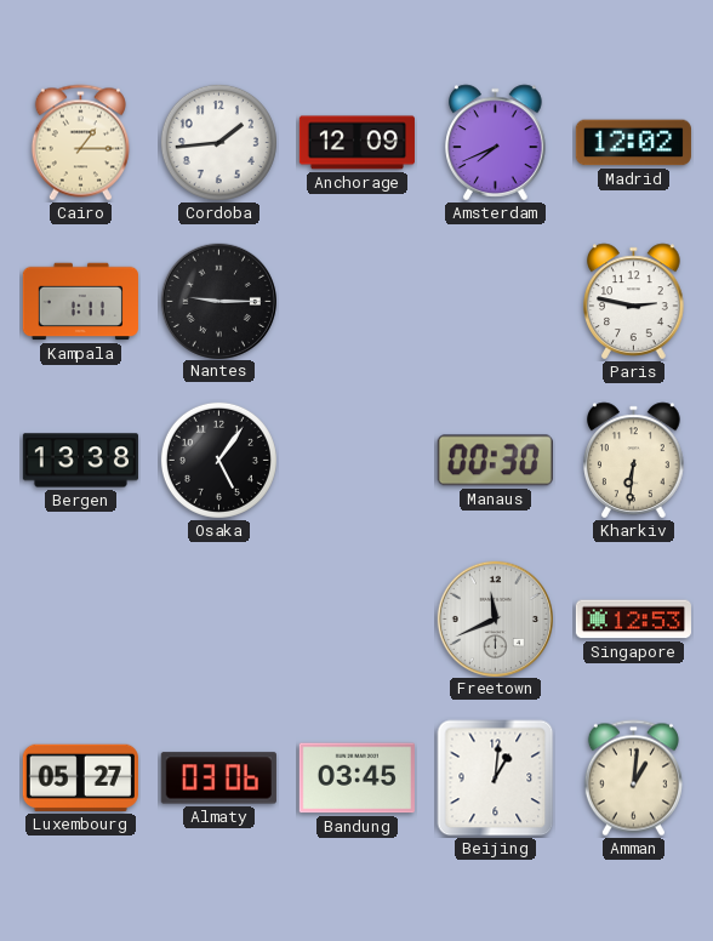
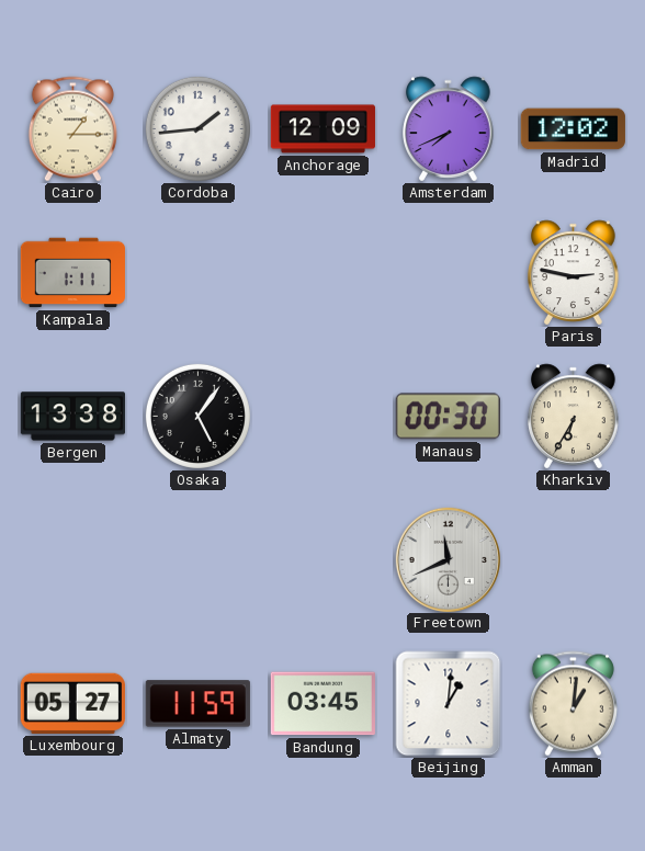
Nantes: 9:15 -> none (218, 301)
Kharkiv: 6:31 -> 6:35 (574, 417)
Singapore: 12:53 -> none (633, 620)
Almaty: 03:06 -> 11:59 (197, 704)
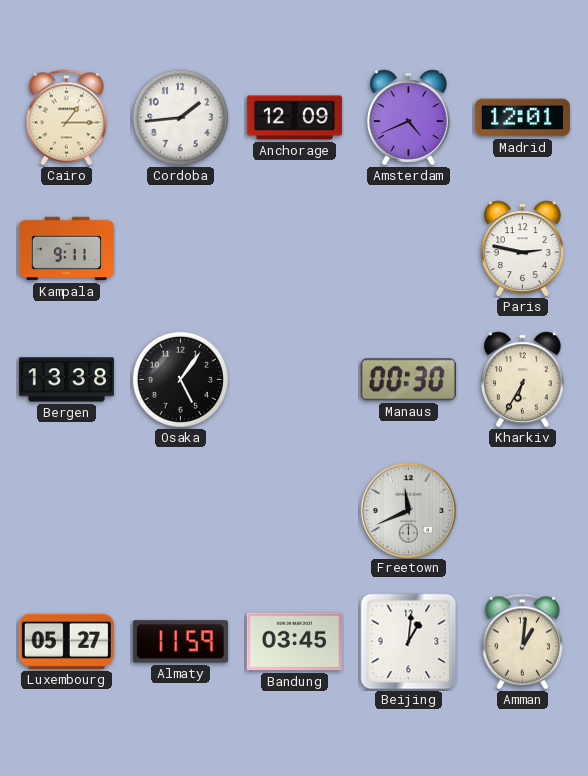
Amsterdam: 7:41 -> 4:41 (409, 118)
Madrid: 12:02 -> 12:01 (522, 118)
Kampala: 1:11 -> 9:11 (66, 249)
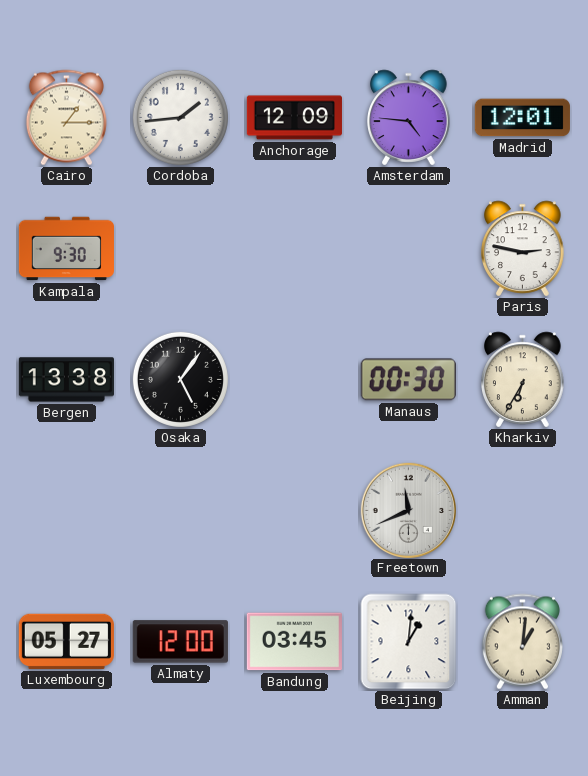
Amsterdam: 4:41 -> 4:46 (409, 118)
Kampala: 9:11 -> 9:30 (66, 249)
Almaty: 11:59 -> 12:00 (180, 642)
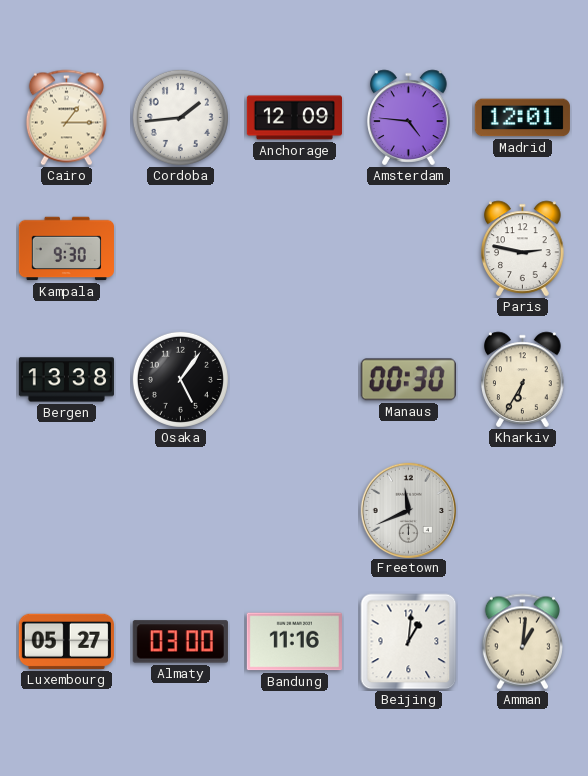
Almaty: 12:00 -> 03:00 (180, 642)
Bandung: 03:45 -> 11:16 (294, 642)
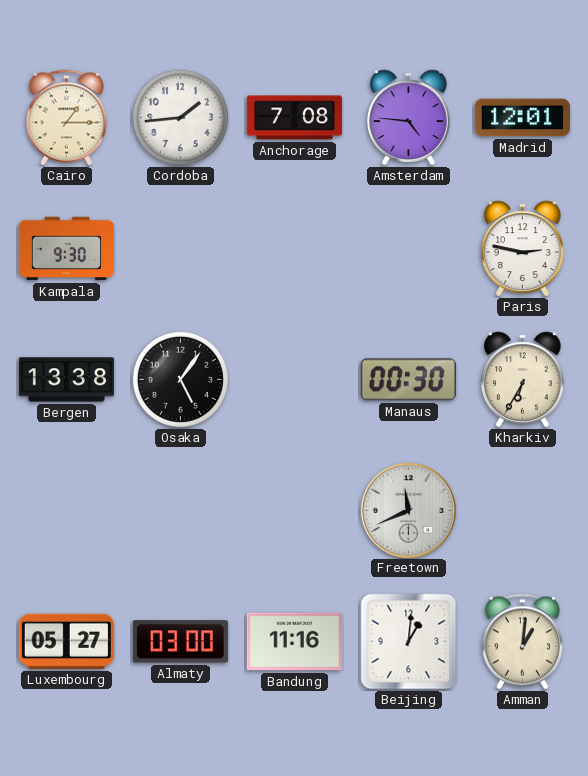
Anchorage: 12:09 -> 7:08 (294, 118)
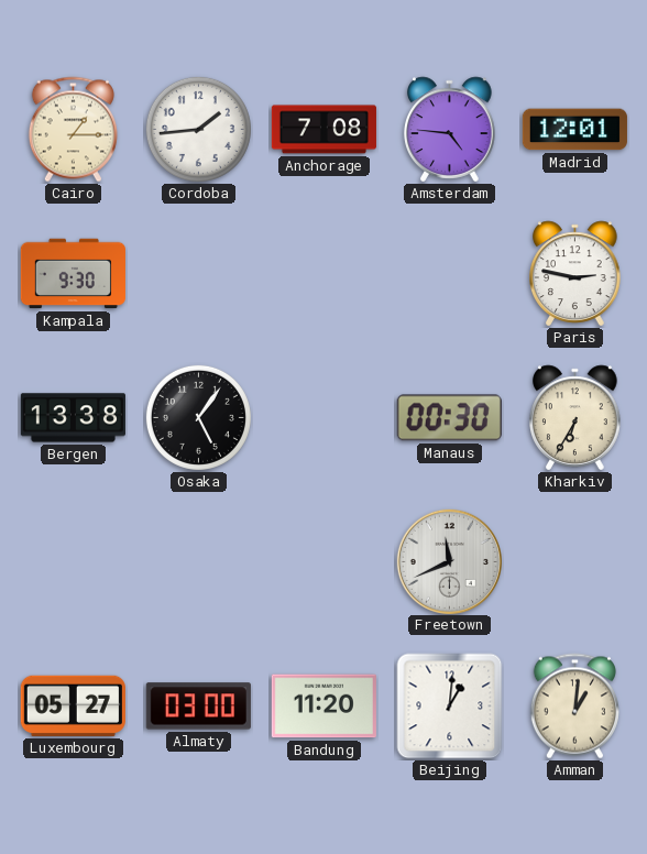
Bandung: 11:16 -> 11:20 (323, 707)
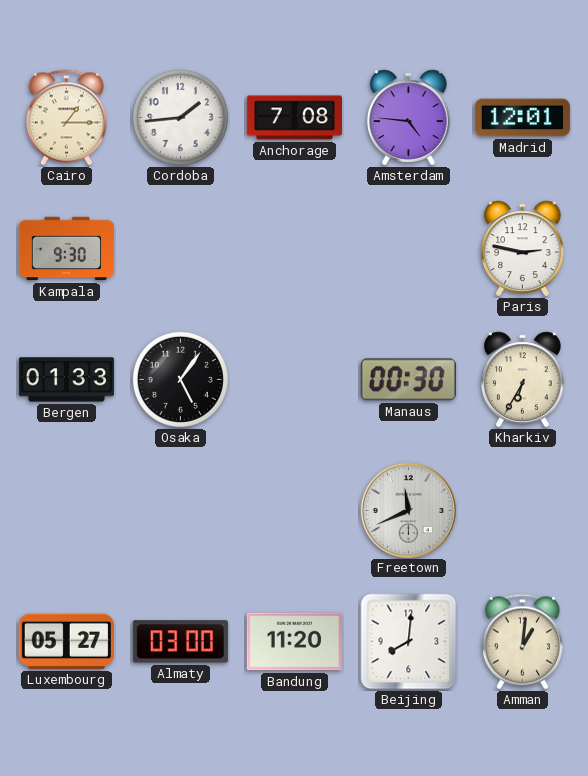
Bergen: 13:38 -> 01:33 (66, 380)
Beijing: 1:01 -> 8:01 (409, 642)
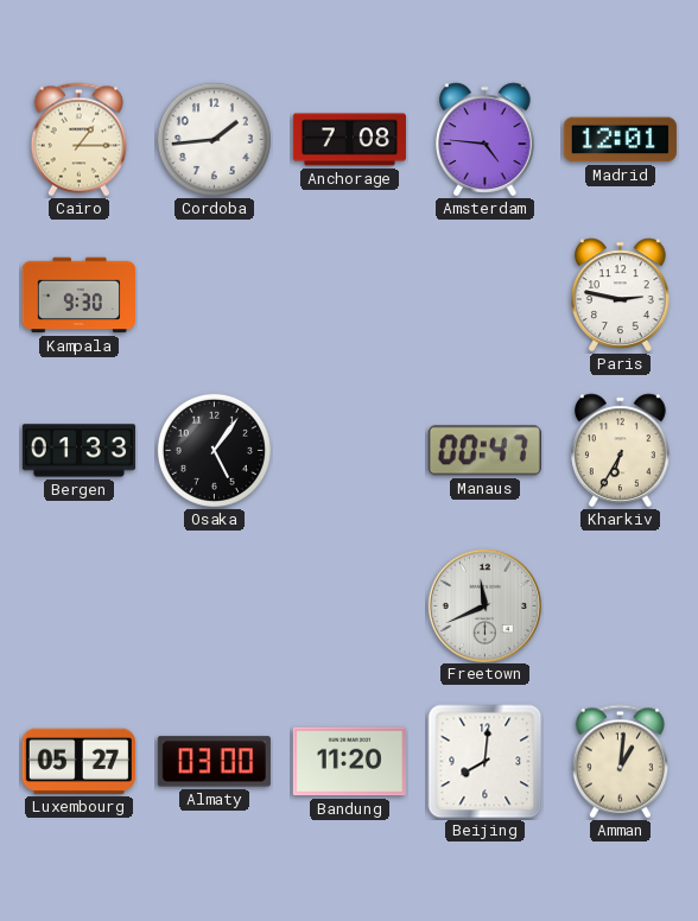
Manaus: 00:30 -> 00:47 (484, 451)
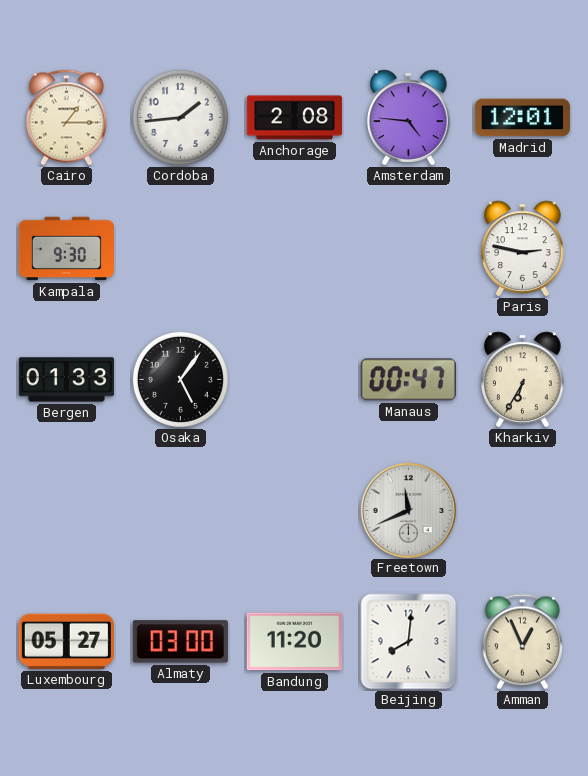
Anchorage: 7:08 -> 2:08 (294, 118)
Amman: 1:01 -> 12:56 (522, 642)
